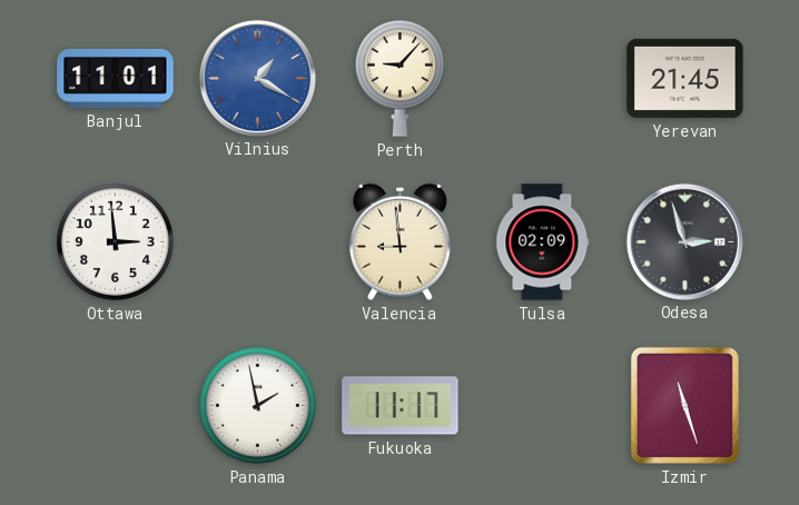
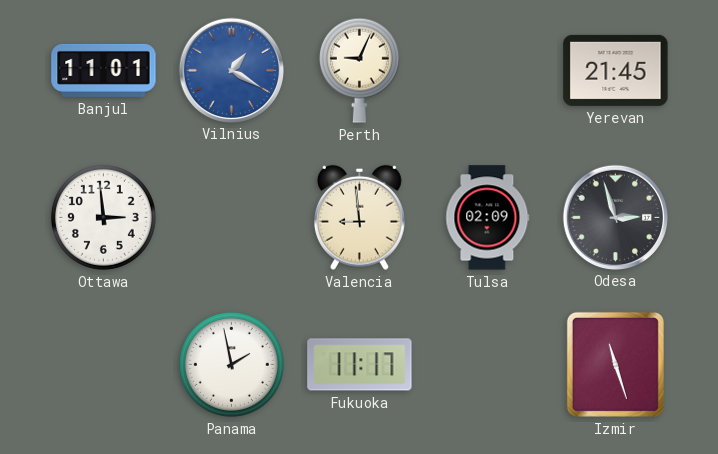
Perth: 9:07 -> 9:04 (359, 70)
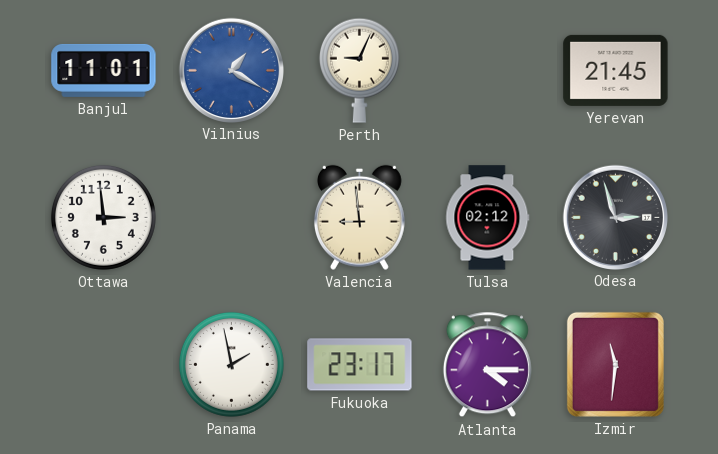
Tulsa: 02:09 -> 02:12 (488, 218)
Fukuoka: 11:17 -> 23:17 (360, 365)
Atlanta: none -> 4:15 (487, 365)
Izmir: 11:27 -> 11:31 (615, 364)
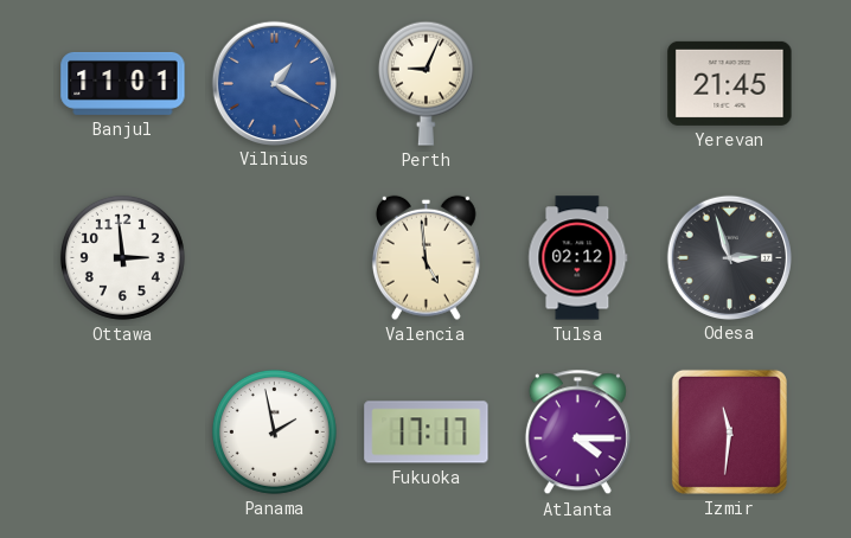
Valencia: 8:59 -> 4:59 (426, 257)
Fukuoka: 23:17 -> 17:17 (427, 433)
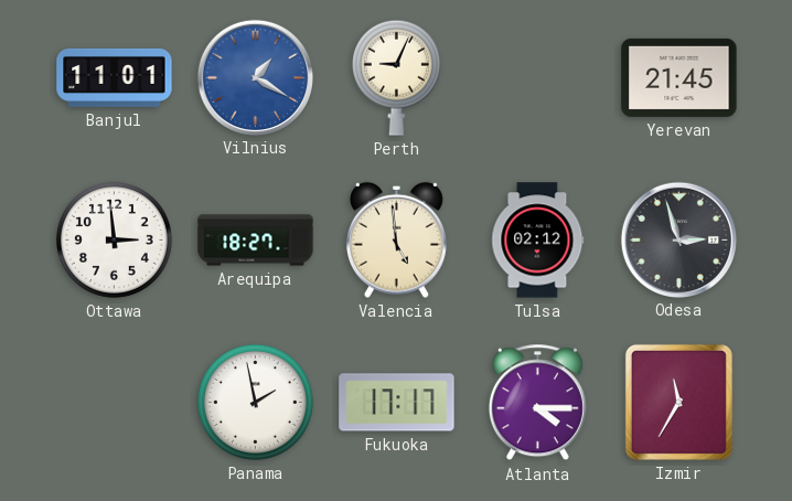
Arequipa: none -> 18:27 (256, 241)
Izmir: 11:31 -> 11:35 (678, 402)
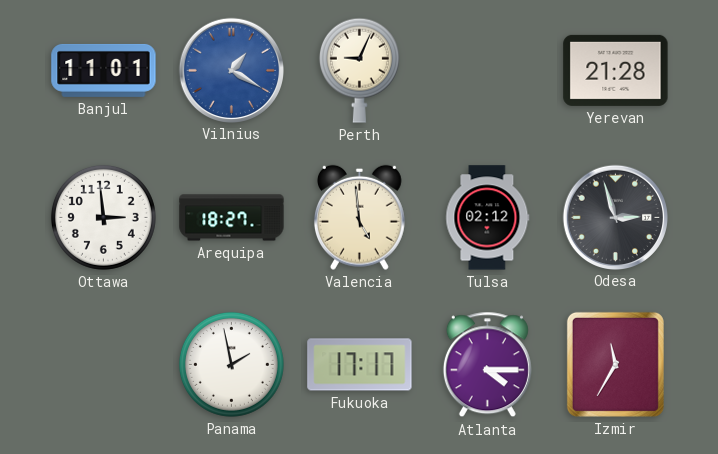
Yerevan: 21:45 -> 21:28 (616, 70)
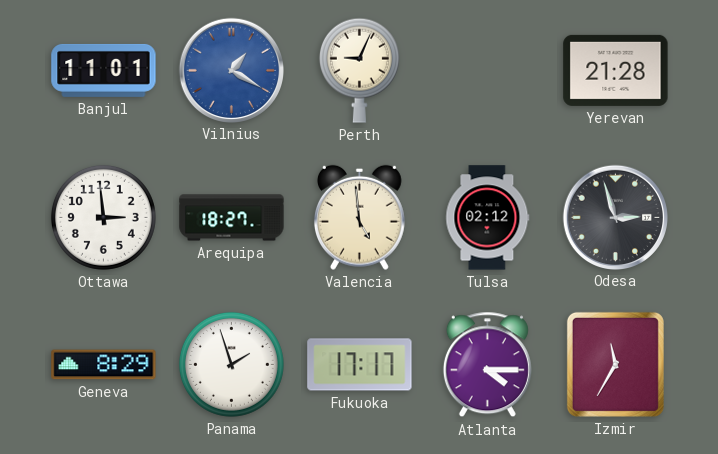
Geneva: none -> 8:29 (104, 365)
Panama: 1:58 -> 1:57 (231, 364)
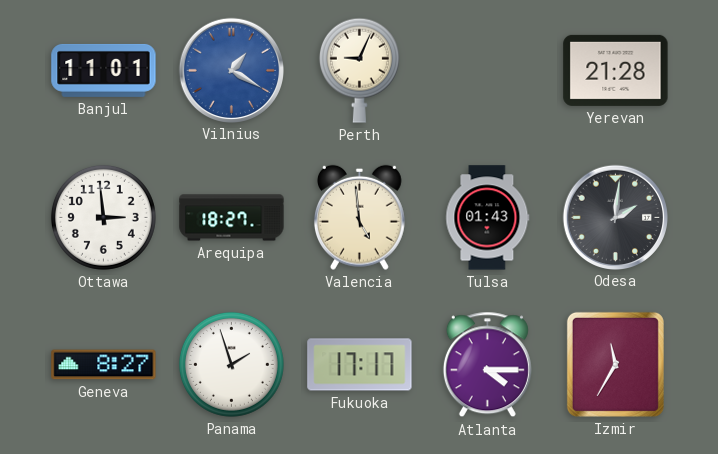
Tulsa: 02:12 -> 01:43 (488, 218)
Odesa: 2:57 -> 2:01 (615, 217)
Geneva: 8:29 -> 8:27 (104, 365)
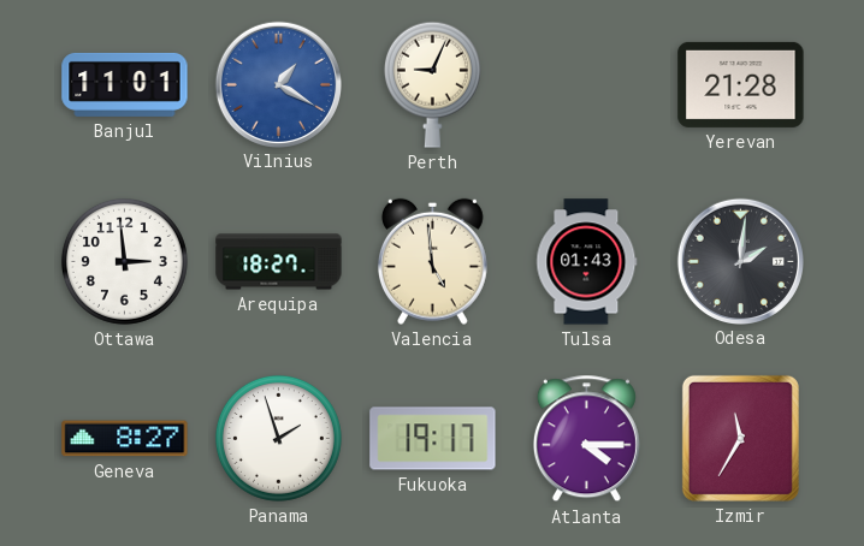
Fukuoka: 17:17 -> 19:17 (433, 439)
